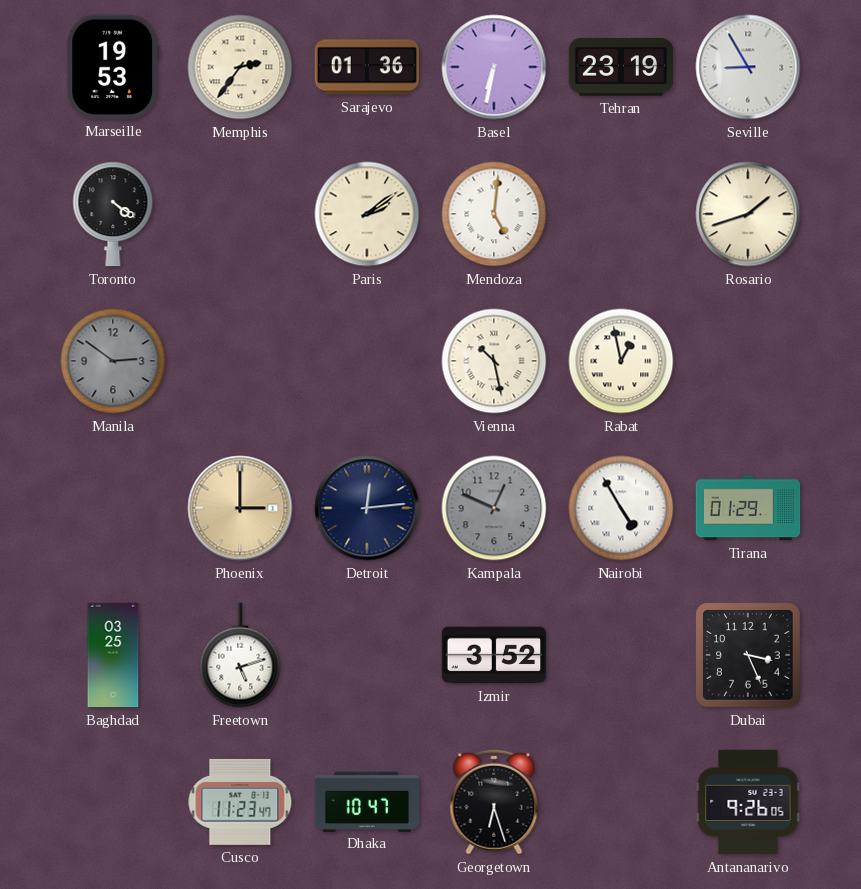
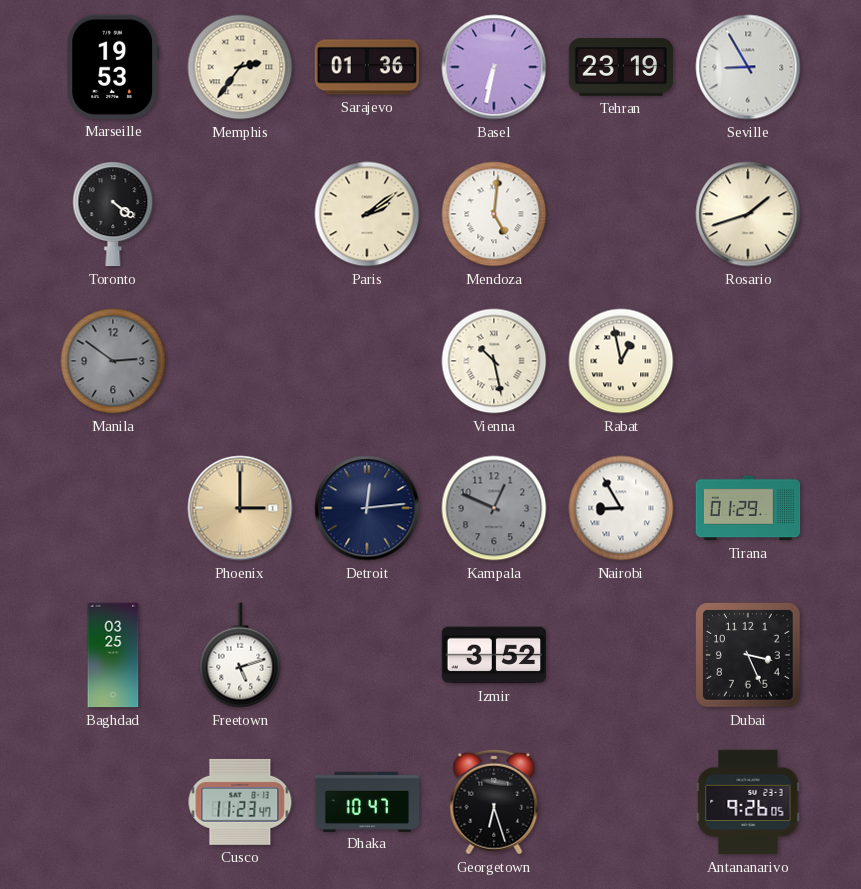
Nairobi: 4:55 -> 8:55 (621, 508)
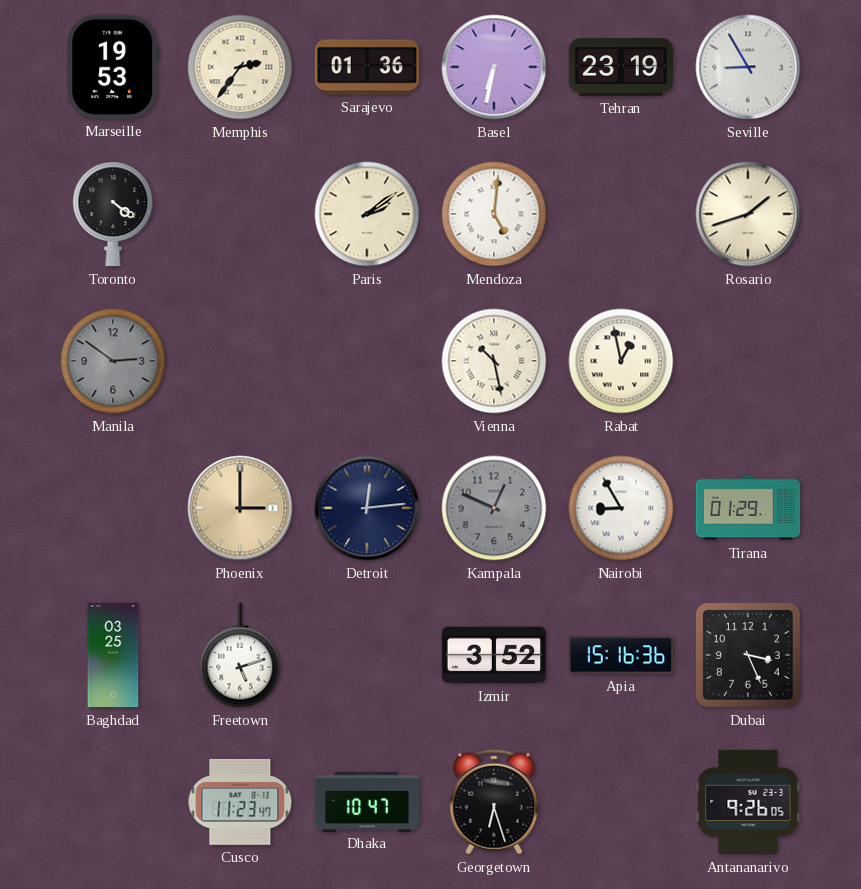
Apia: none -> 15:16 (621, 655)
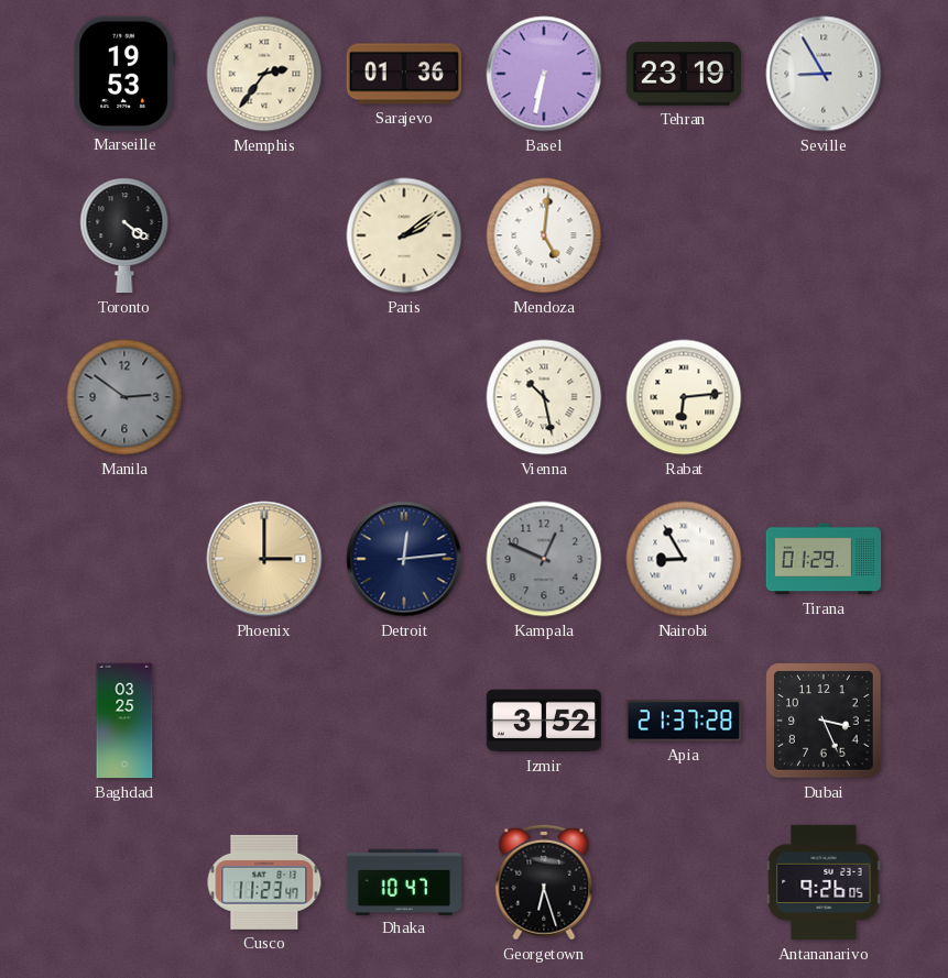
Rosario: 1:42 -> none (748, 214)
Rabat: 12:58 -> 6:14 (684, 397)
Freetown: 5:12 -> none (240, 655)
Apia: 15:16 -> 21:37 (684, 721)
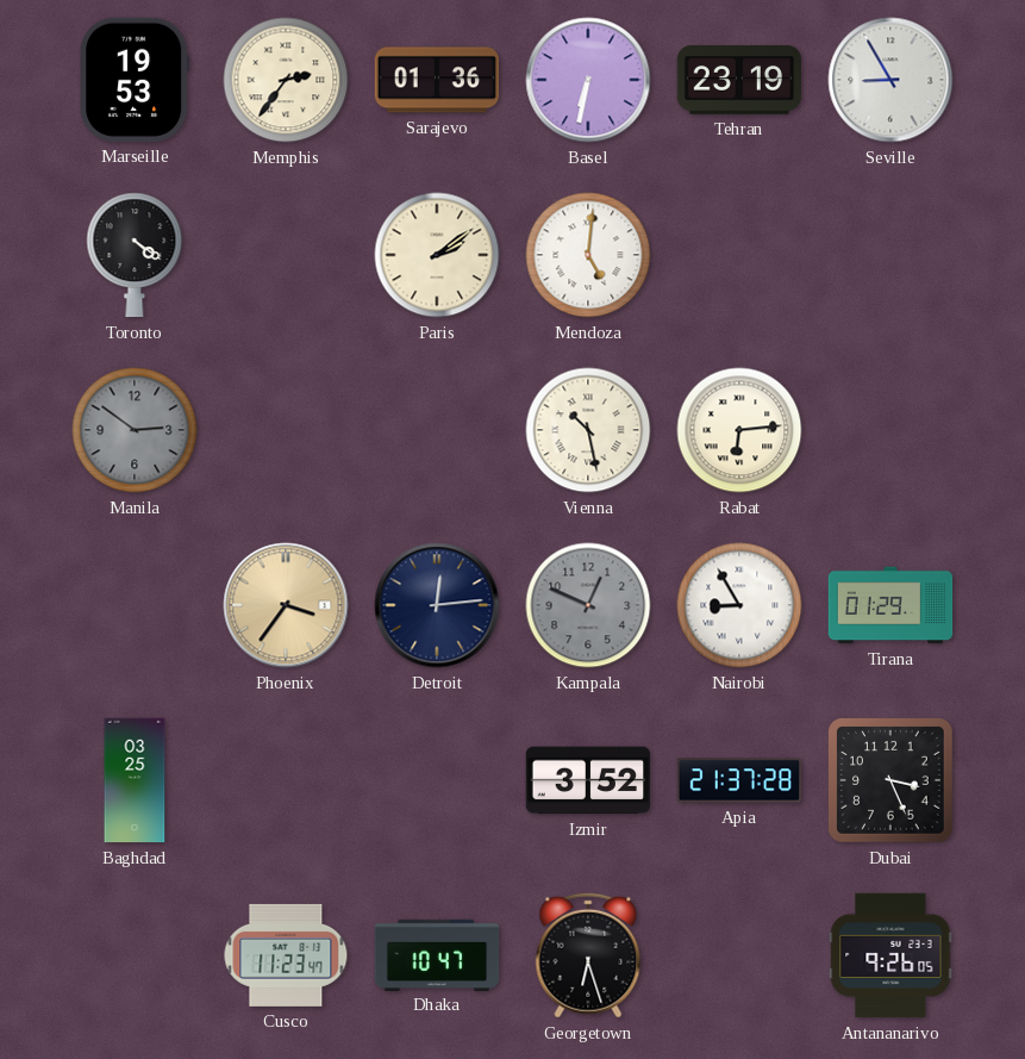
Phoenix: 3:00 -> 3:36 (286, 605)
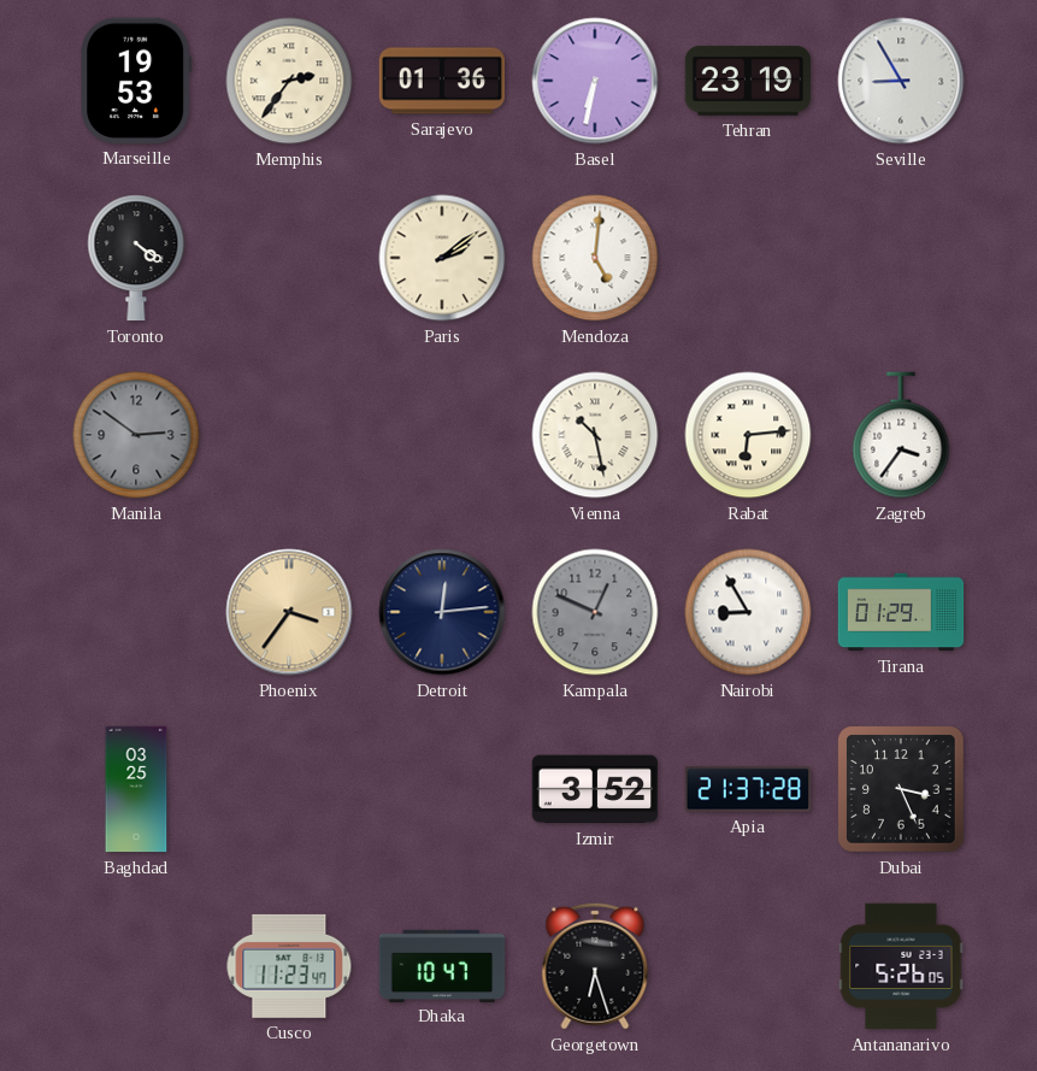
Zagreb: none -> 3:36 (901, 435)
Antananarivo: 9:26 -> 5:26 (901, 966)
